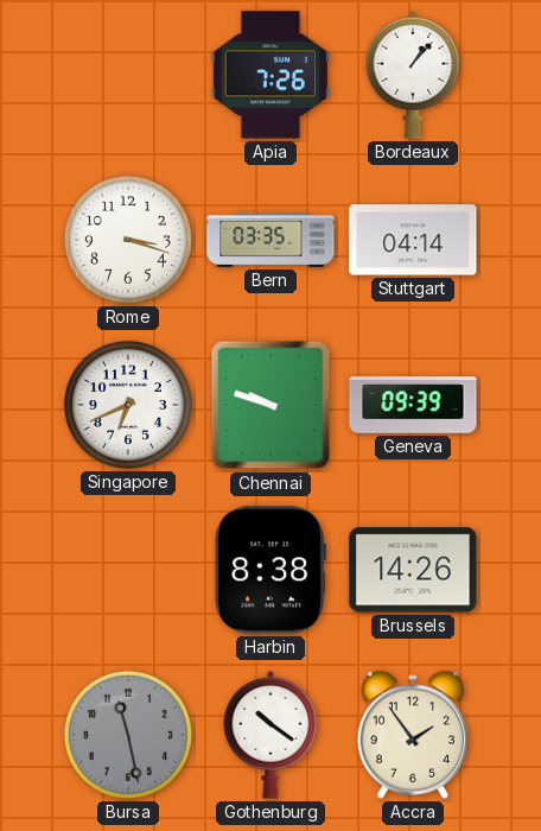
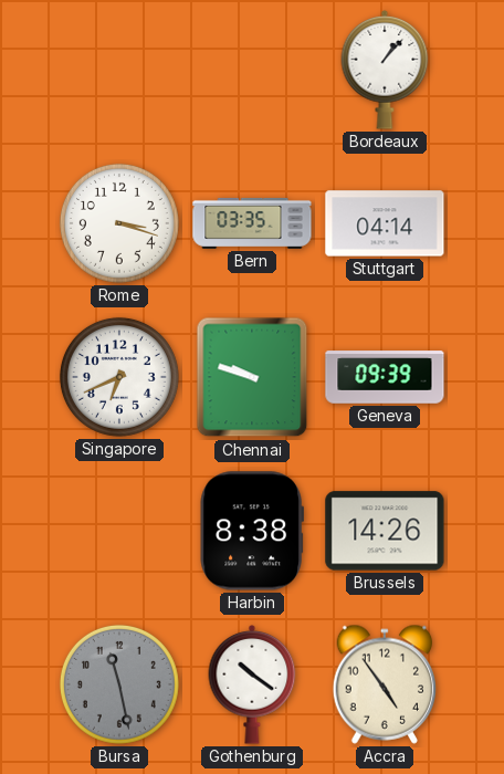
Apia: 7:26 -> none (270, 75)
Accra: 1:54 -> 4:54 (384, 684)
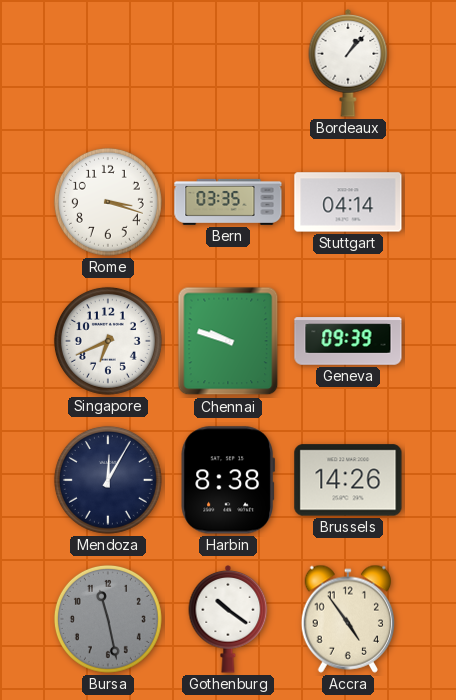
Mendoza: none -> 12:05 (108, 480)
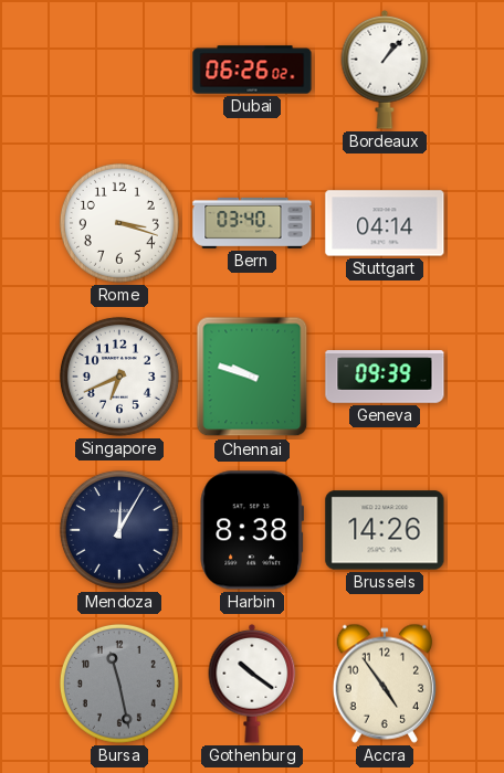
Dubai: none -> 06:26 (252, 70)
Bern: 03:35 -> 03:40 (252, 223)
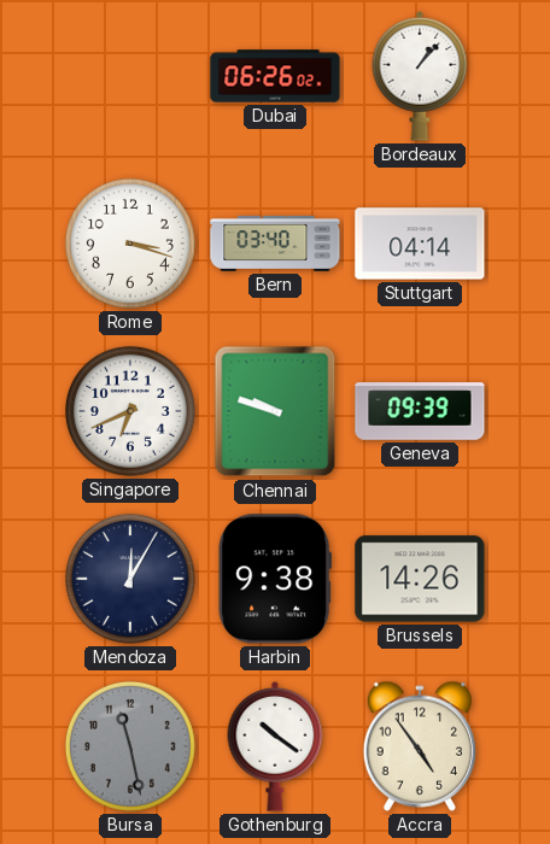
Harbin: 8:38 -> 9:38 (274, 579)
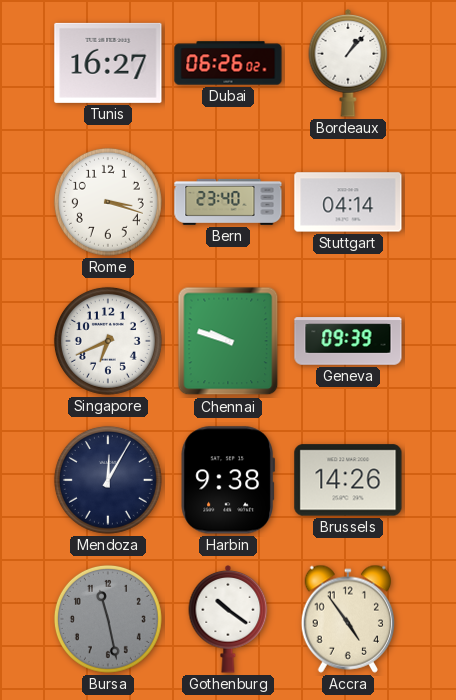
Tunis: none -> 16:27 (108, 63)
Bern: 03:40 -> 23:40 (228, 202)
